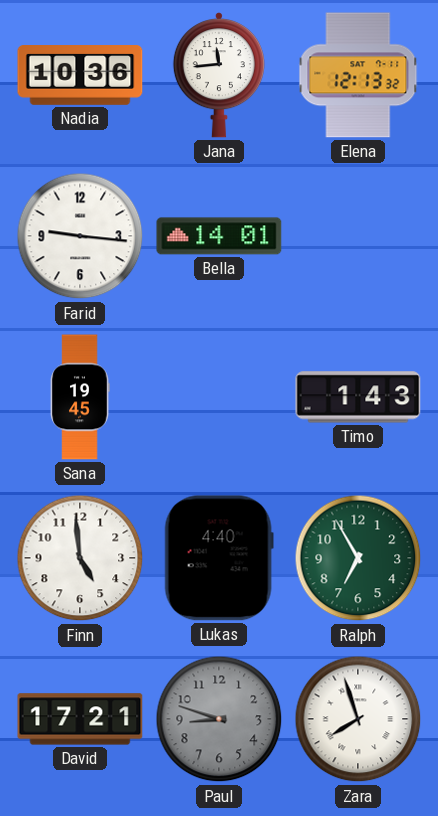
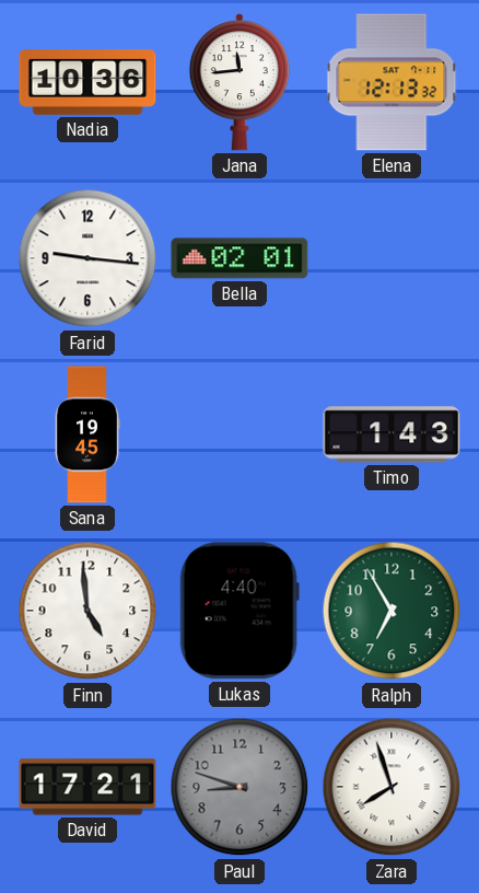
Bella: 14:01 -> 02:01 (240, 258)
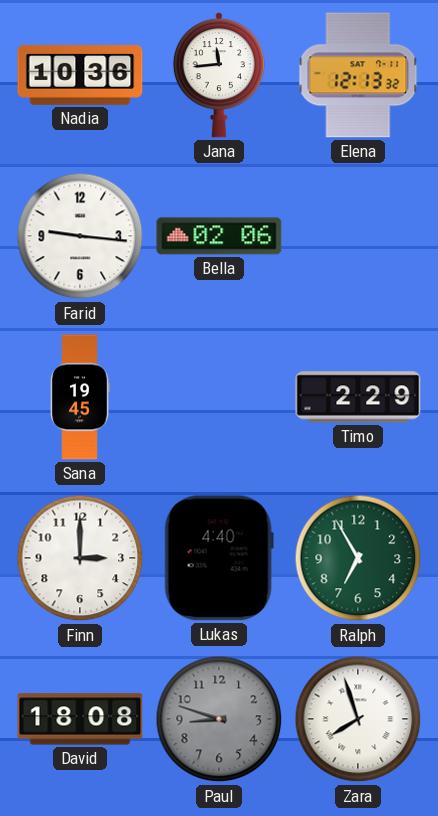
Bella: 02:01 -> 02:06 (219, 236)
Timo: 1:43 -> 2:29 (358, 397)
Finn: 4:59 -> 3:00 (80, 558)
David: 17:21 -> 18:08 (80, 719)
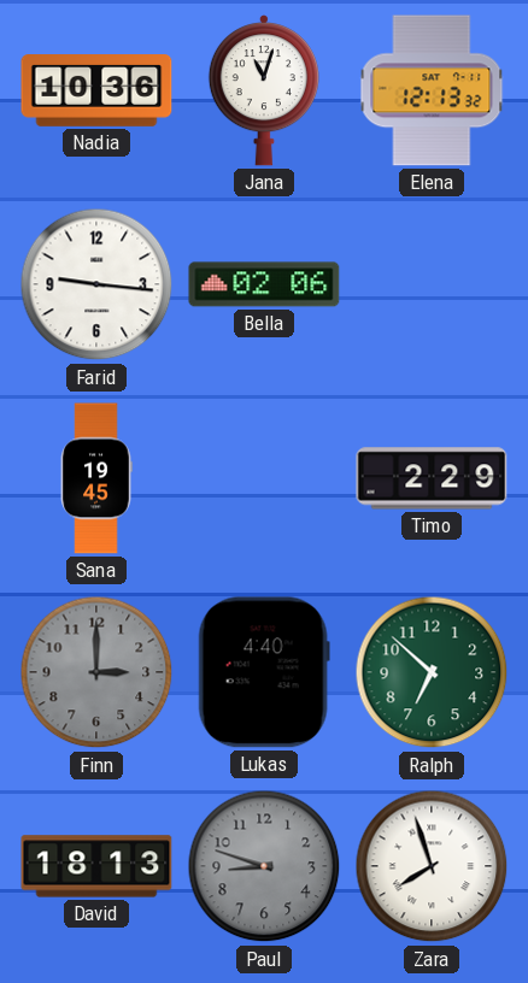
Jana: 11:44 -> 11:03 (264, 90)
Finn dial: white -> grey (96, 672)
Ralph: 6:55 -> 6:52 (432, 672)
David: 18:08 -> 18:13 (96, 866)
